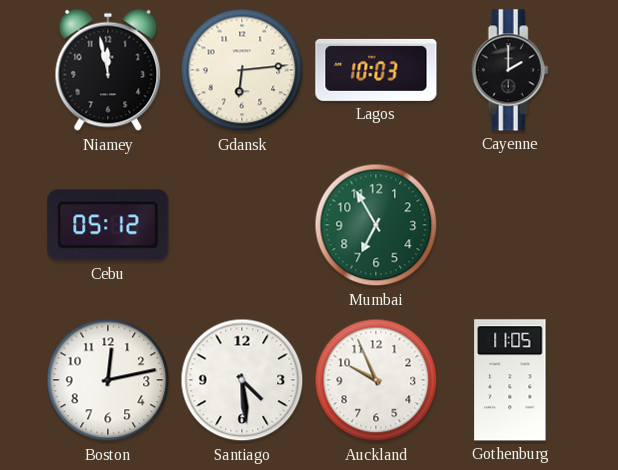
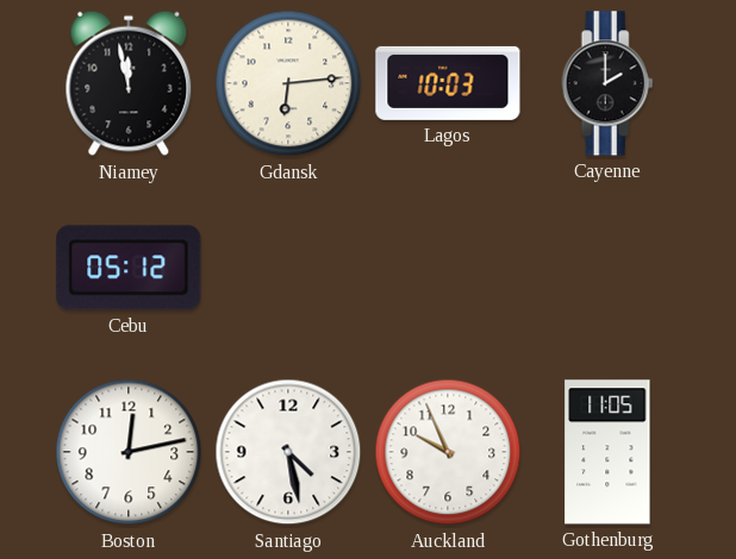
Mumbai: 6:55 -> none (376, 225)
Santiago: 4:29 -> 4:28 (288, 452)
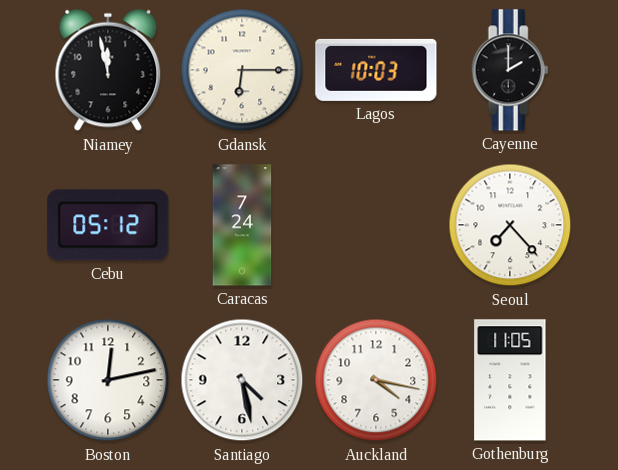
Gdansk: 6:14 -> 6:15 (242, 70)
Caracas: none -> 7:24 (242, 225)
Seoul: none -> 7:23 (510, 225)
Auckland: 9:56 -> 4:17 (376, 380)
